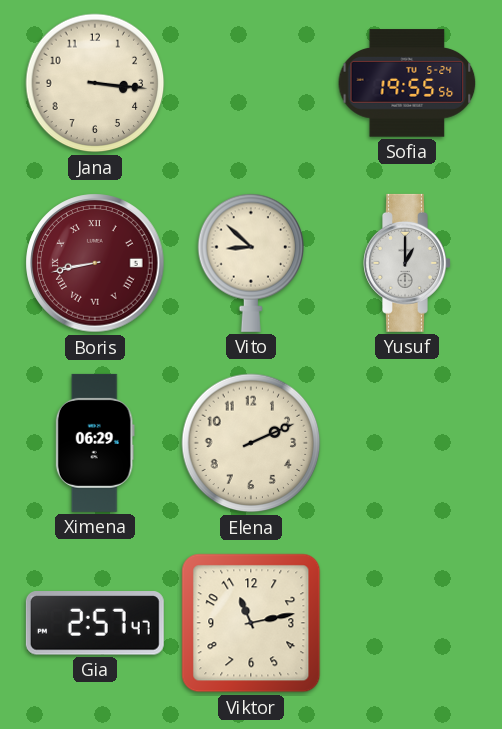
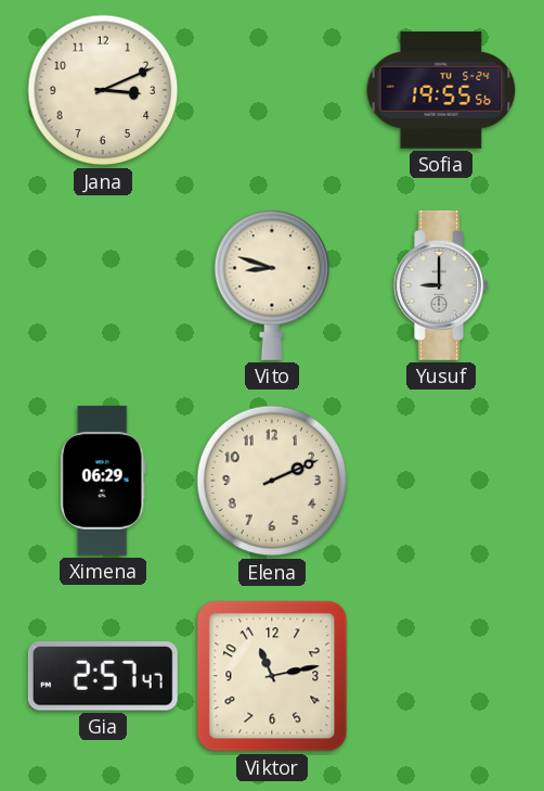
Jana: 3:16 -> 3:11 (103, 90)
Boris: 8:43 -> none (95, 263)
Vito: 8:52 -> 8:48 (272, 285)
Yusuf: 1:00 -> 9:00 (442, 285)
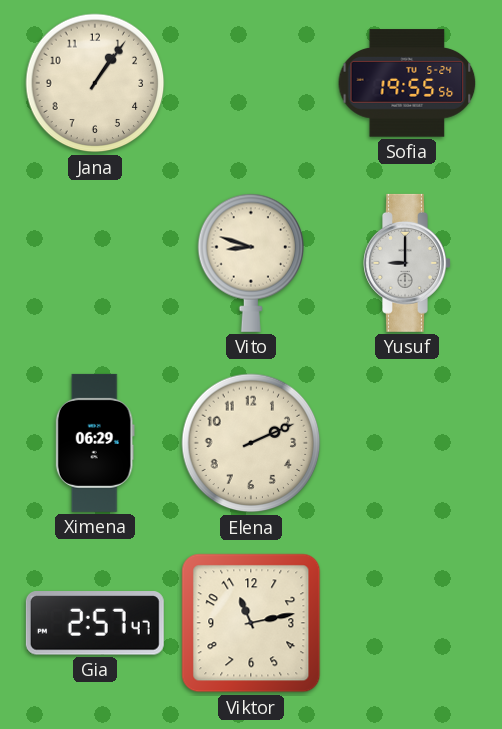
Jana: 3:11 -> 1:06 (95, 83)
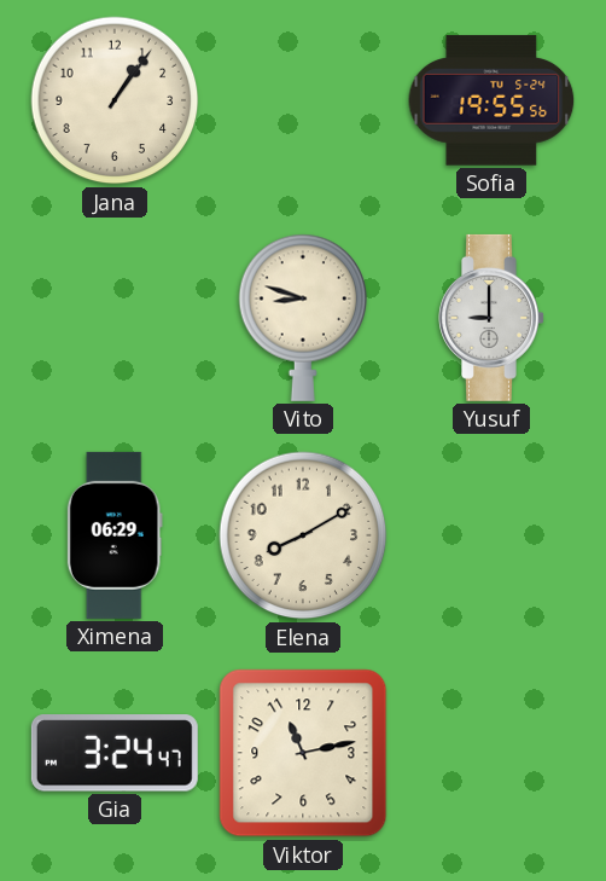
Elena: 2:11 -> 8:10 (303, 535)
Gia: 2:57 -> 3:24 (115, 753)
